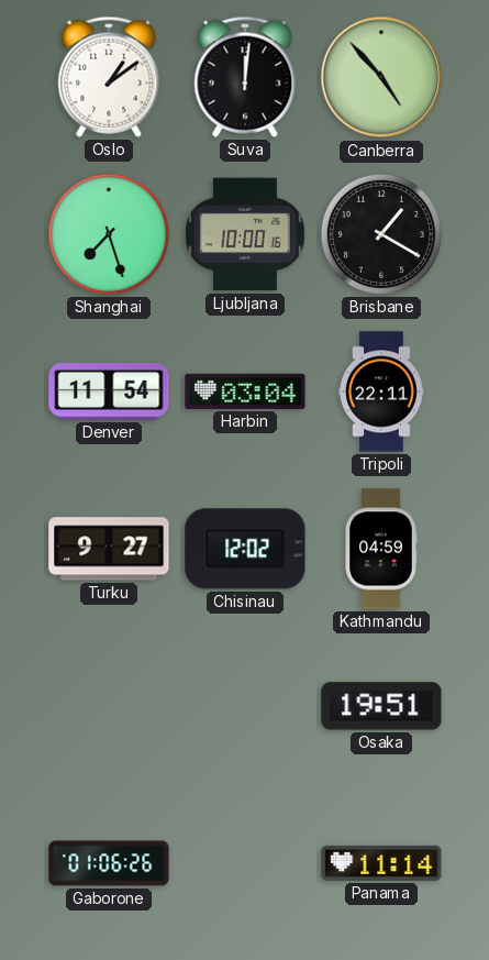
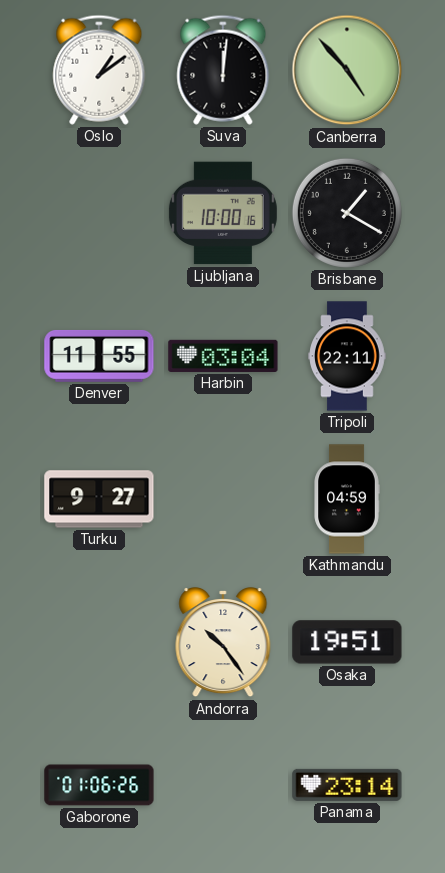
Shanghai: 7:27 -> none (109, 234)
Denver: 11:54 -> 11:55 (99, 356)
Chisinau: 12:02 -> none (245, 549)
Andorra: none -> 10:24 (223, 643)
Panama: 11:14 -> 23:14 (347, 785)
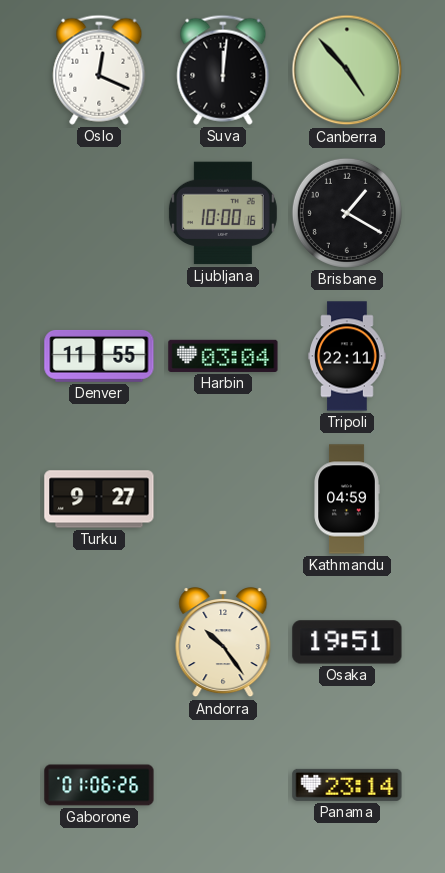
Oslo: 1:09 -> 12:19 (99, 70)
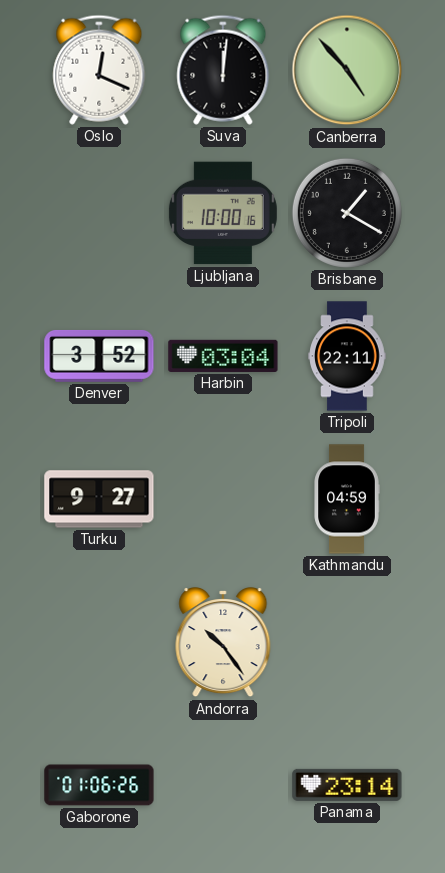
Denver: 11:55 -> 3:52 (99, 356)
Osaka: 19:51 -> none (347, 642)
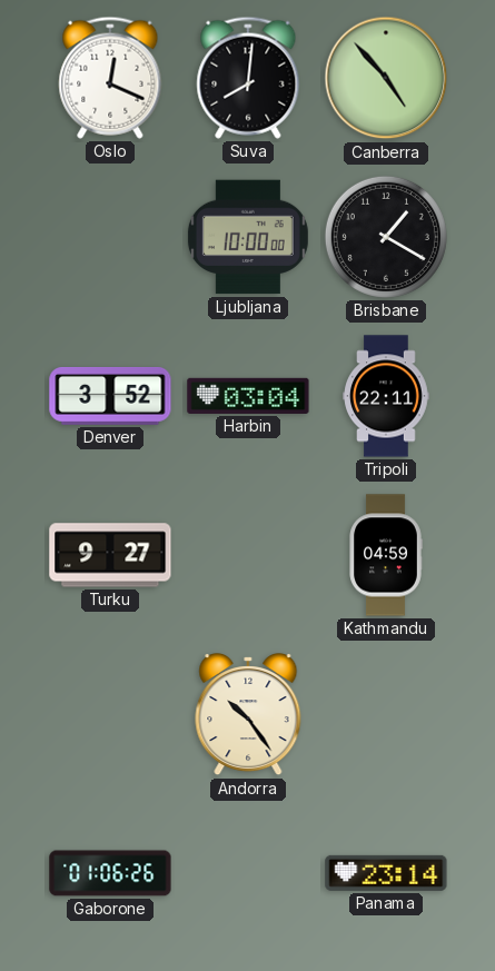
Suva: 12:01 -> 8:01 (248, 78)
Ljubljana: 10:00:16 -> 10:00:00 (248, 237)
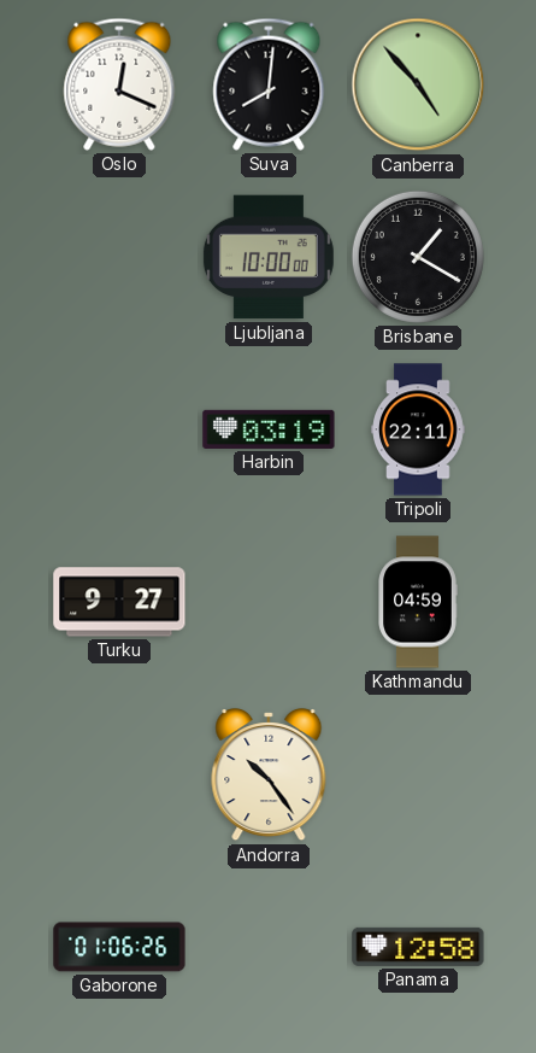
Denver: 3:52 -> none (110, 396)
Harbin: 03:04 -> 03:19 (269, 429)
Panama: 23:14 -> 12:58 (418, 947)
